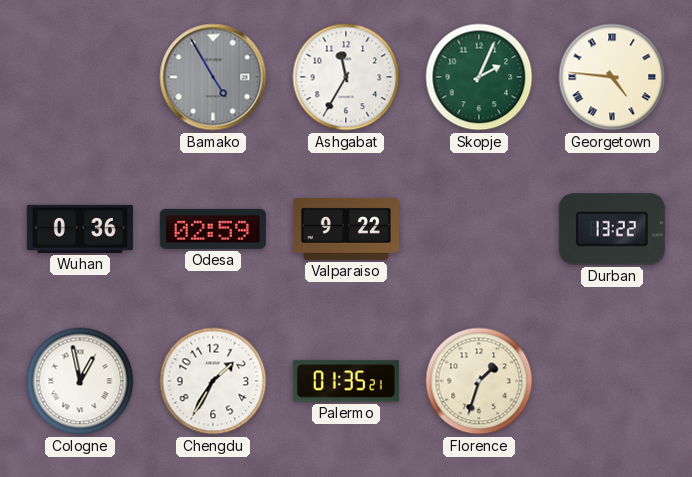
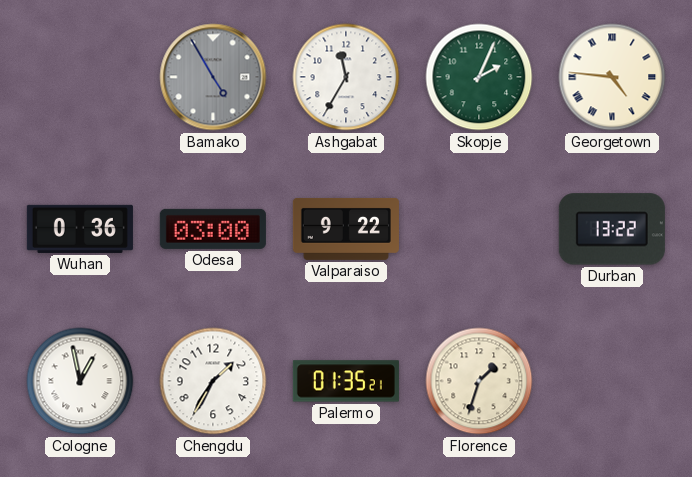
Odesa: 02:59 -> 03:00 (213, 229)
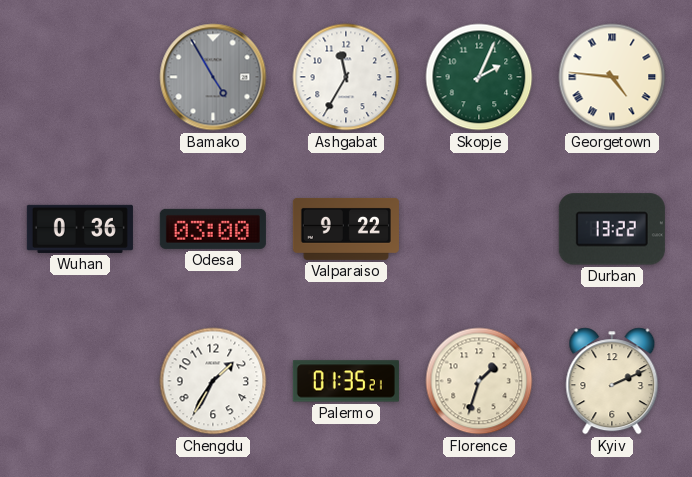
Cologne: 12:58 -> none (80, 381)
Kyiv: none -> 2:11 (612, 381)
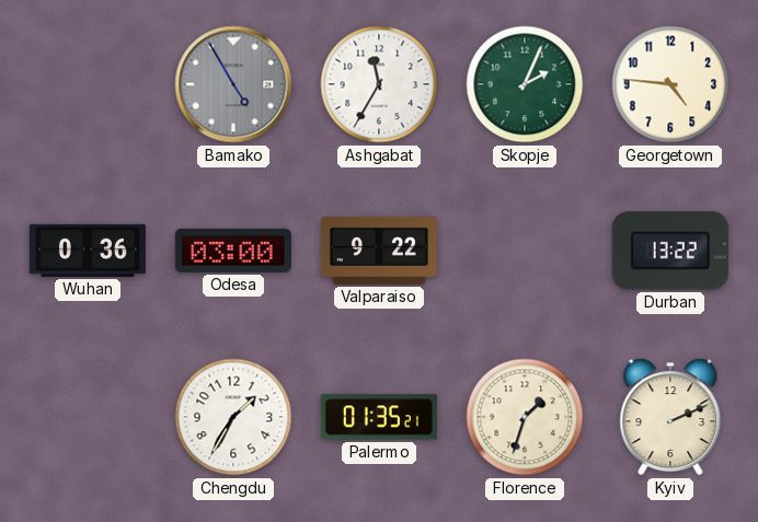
Georgetown numerals: Roman -> Arabic (670, 84)
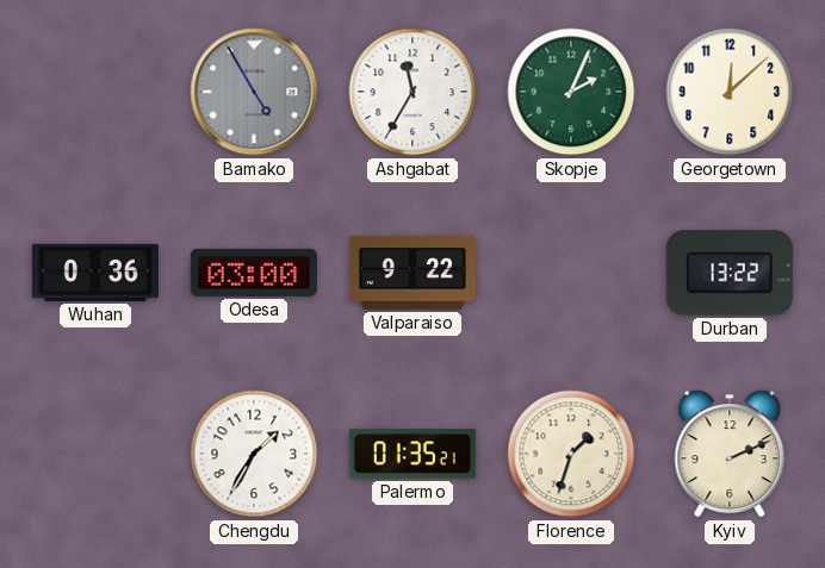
Georgetown: 4:46 -> 12:08 (730, 92)
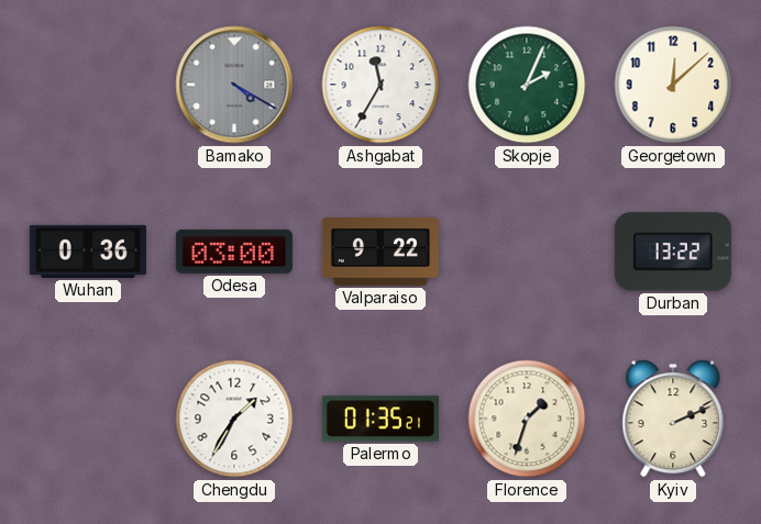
Bamako: 4:55 -> 4:20 (234, 85)
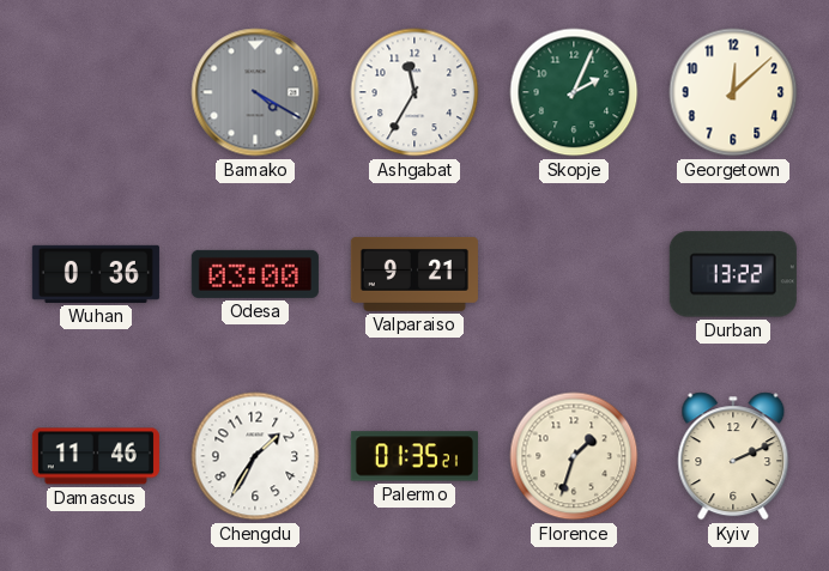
Valparaiso: 9:22 -> 9:21 (414, 274)
Damascus: none -> 11:46 (96, 456)
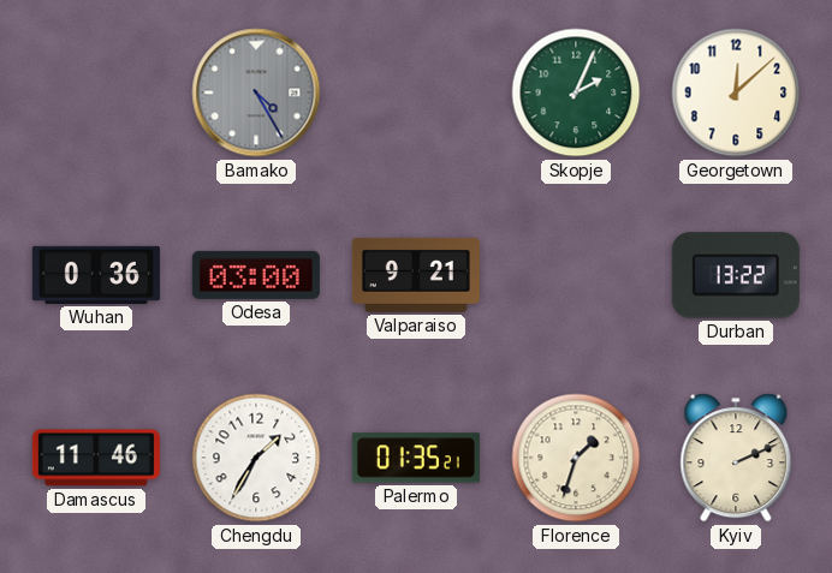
Bamako: 4:20 -> 4:25 (256, 92)
Ashgabat: 11:35 -> none (414, 92)
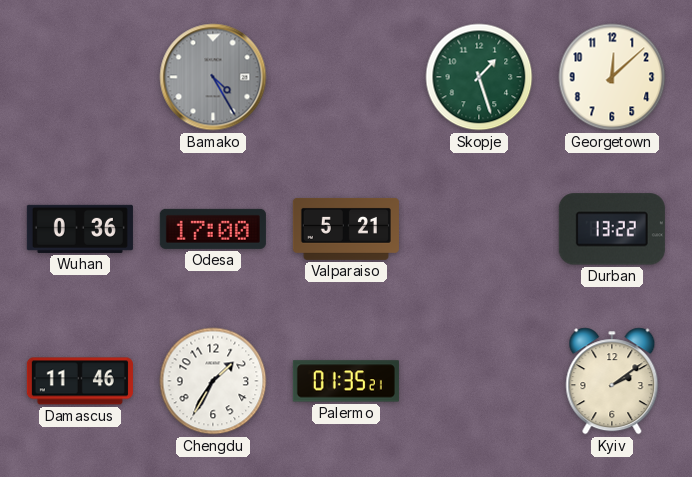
Skopje: 2:04 -> 1:27 (479, 77)
Odesa: 03:00 -> 17:00 (213, 229)
Valparaiso: 9:21 -> 5:21 (346, 229)
Florence: 1:33 -> none (576, 458)
Kyiv: 2:11 -> 2:09 (612, 381)
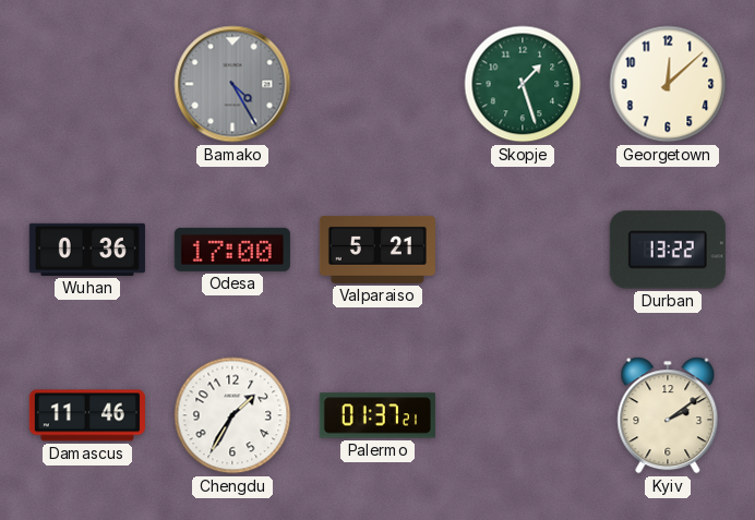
Palermo: 01:35 -> 01:37 (377, 415)
